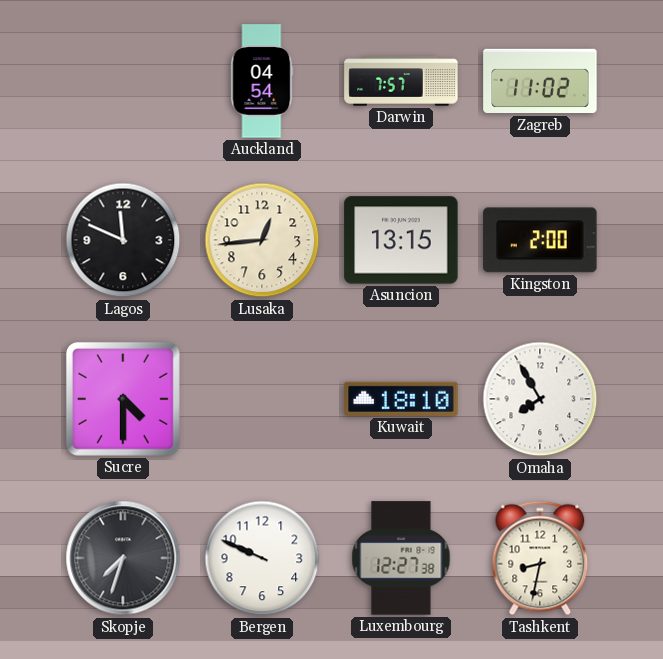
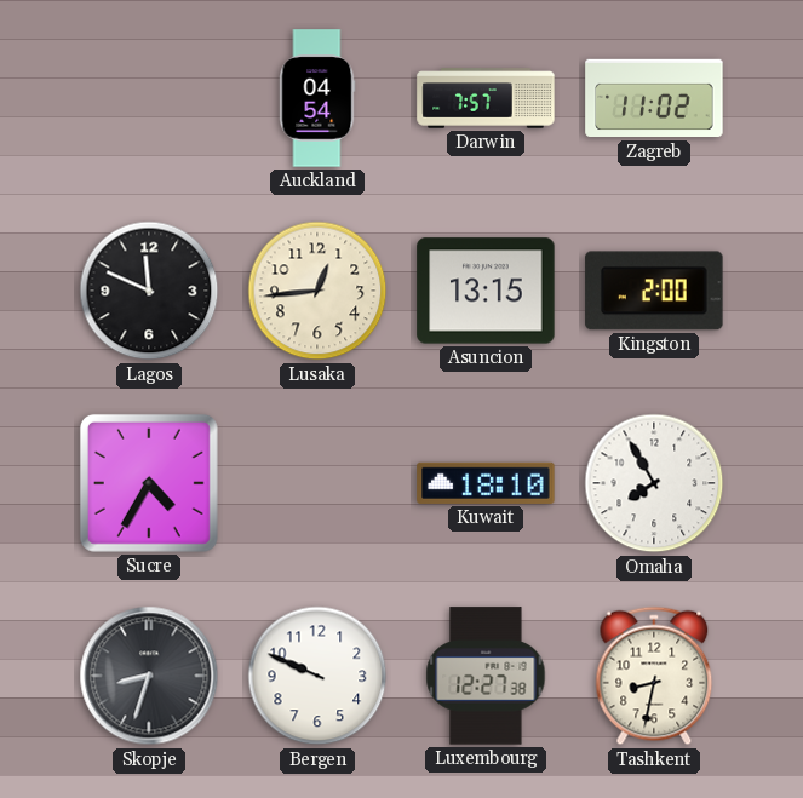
Sucre: 4:30 -> 4:35 (149, 483)
Skopje: 7:33 -> 8:33 (149, 676)
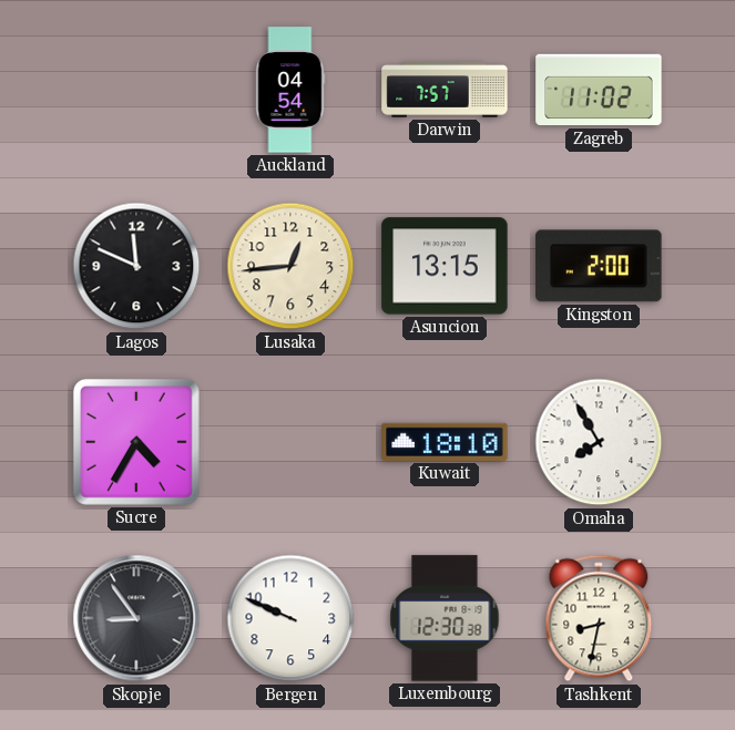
Skopje: 8:33 -> 8:54 (136, 618)
Luxembourg: 12:27 -> 12:30 (445, 618)
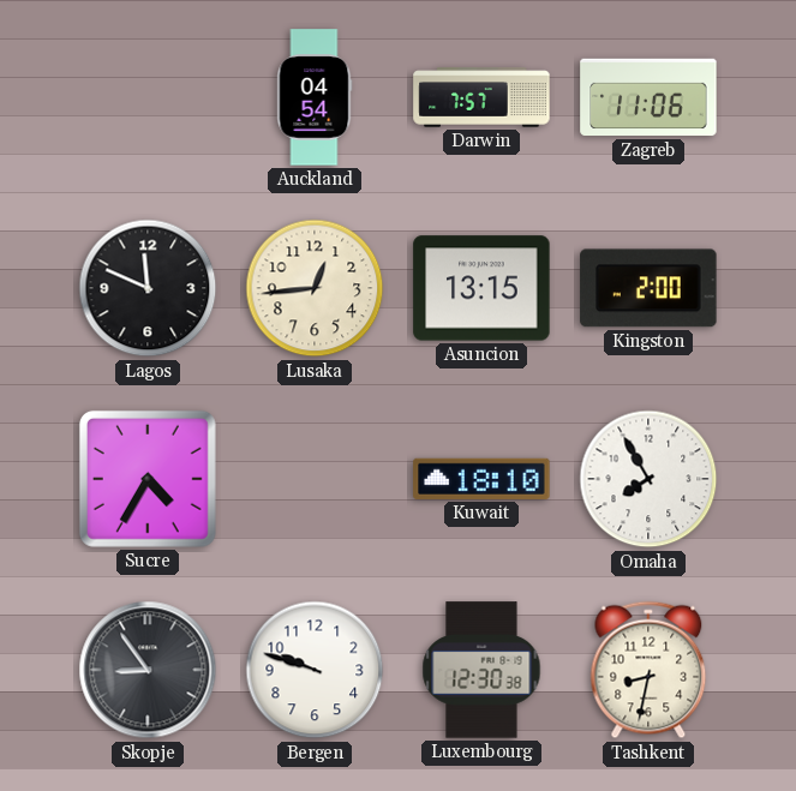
Zagreb: 11:02 -> 11:06 (648, 97)
Bergen: 9:49 -> 9:48 (315, 670)
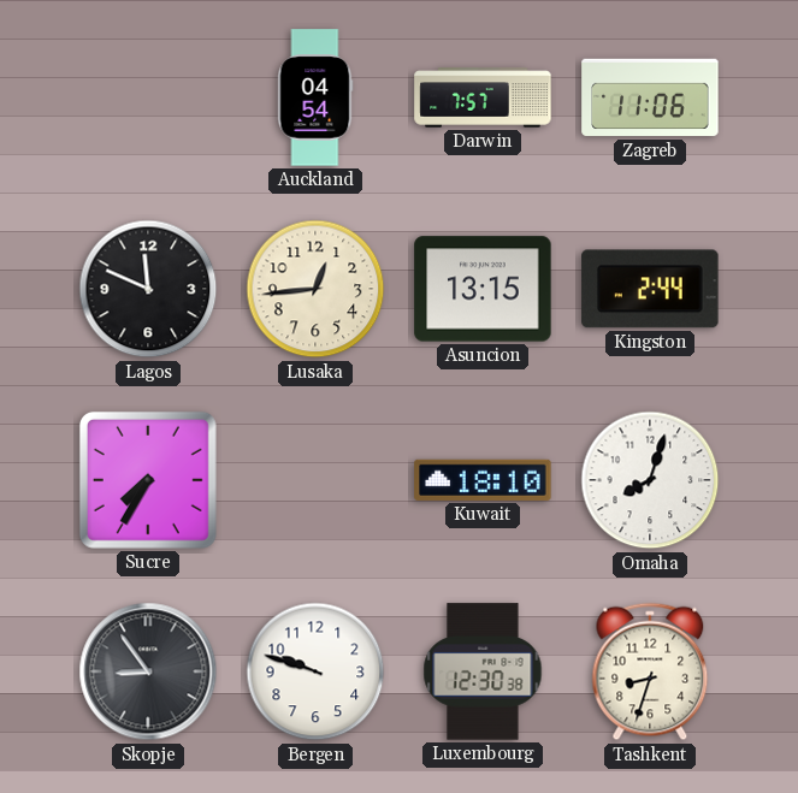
Kingston: 2:00 -> 2:44 (650, 289)
Sucre: 4:35 -> 7:35 (148, 480)
Omaha: 7:55 -> 8:03 (650, 480)
Tashkent: 8:32 -> 8:33 (650, 671)
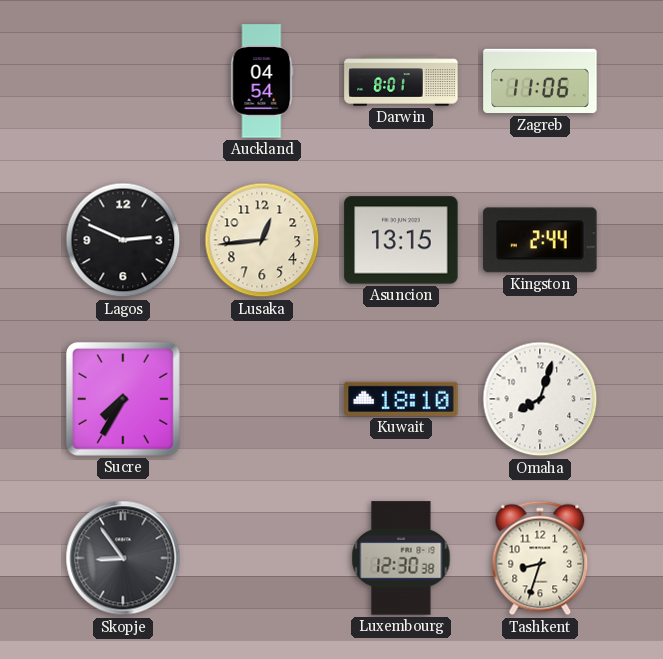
Darwin: 7:57 -> 8:01 (401, 81)
Lagos: 11:49 -> 2:49 (123, 240)
Bergen: 9:48 -> none (315, 671)
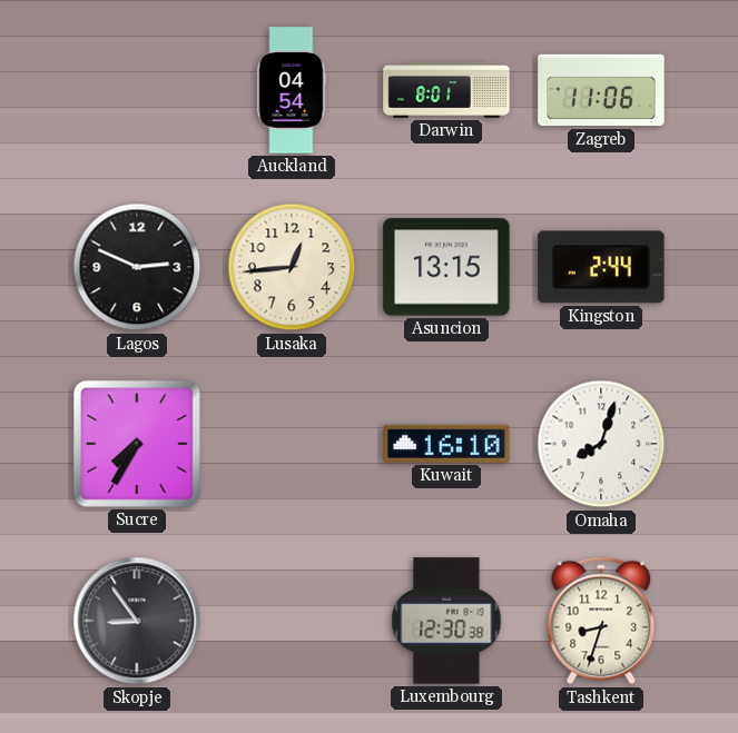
Kuwait: 18:10 -> 16:10 (446, 444)
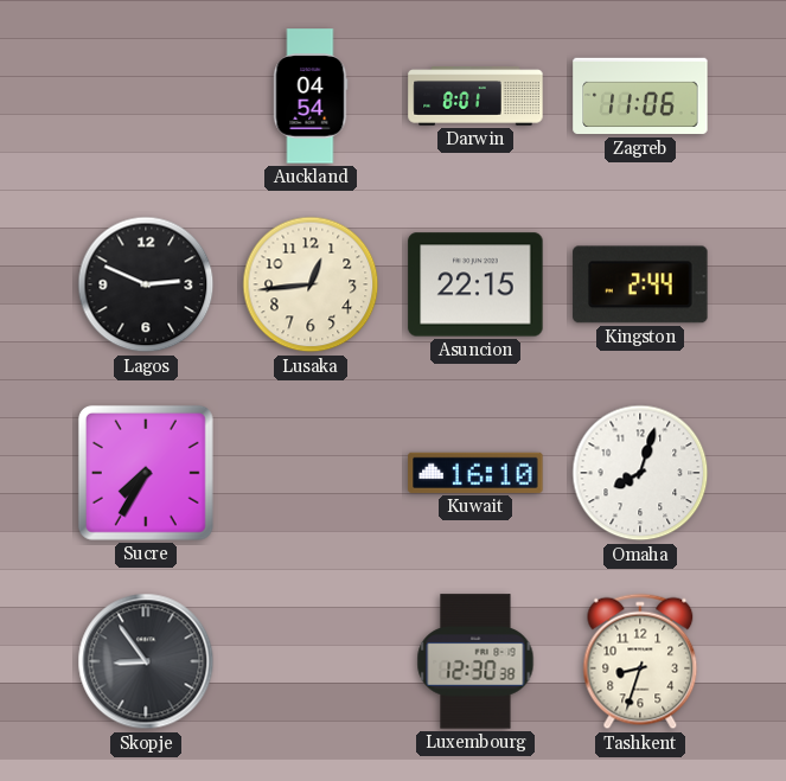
Asuncion: 13:15 -> 22:15 (475, 284)
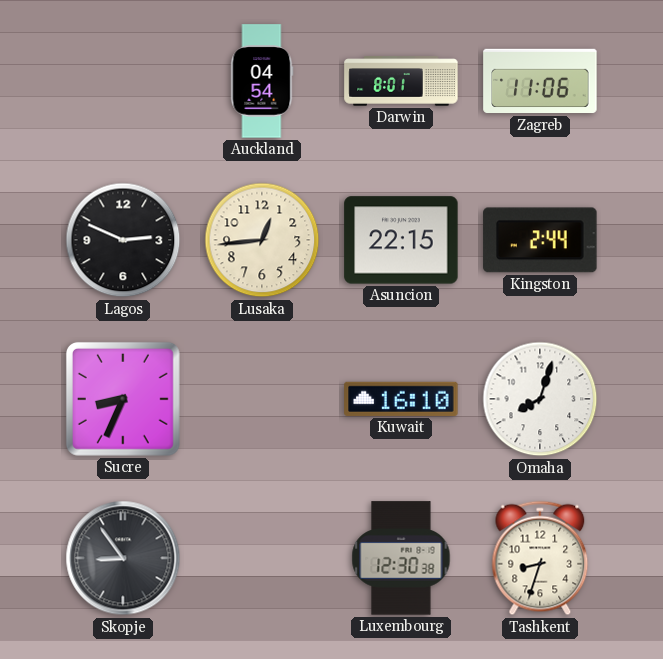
Sucre: 7:35 -> 8:34 (123, 399)
